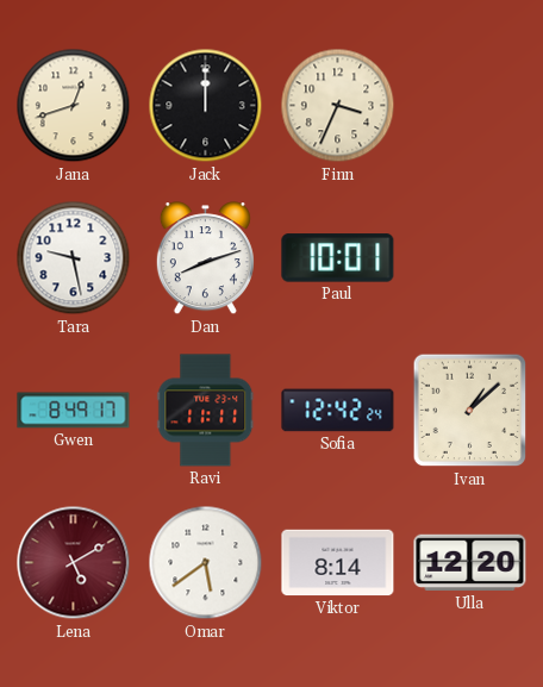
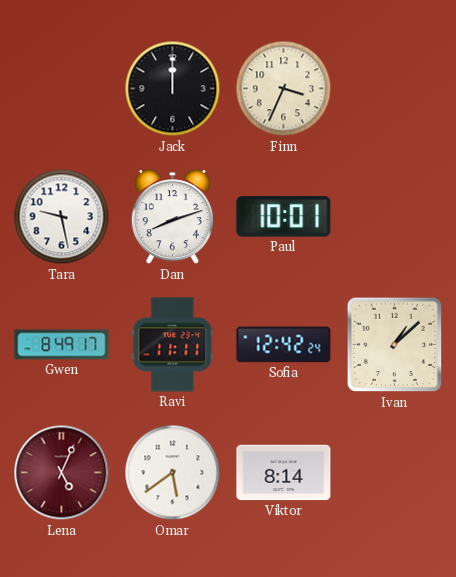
Jana: 12:42 -> none (74, 106)
Lena: 5:10 -> 5:04 (62, 473)
Ulla: 12:20 -> none (470, 563)
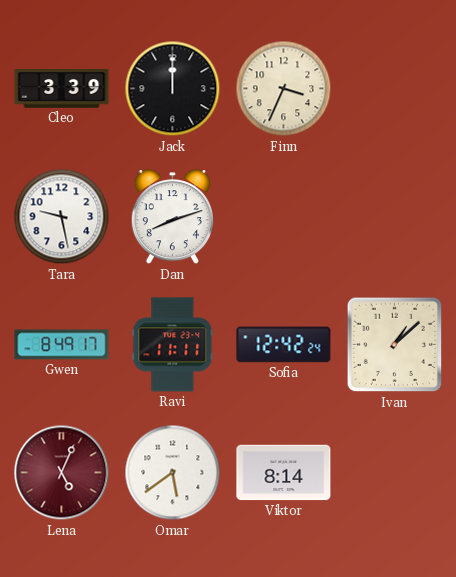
Cleo: none -> 3:39 (62, 89)
Paul: 10:01 -> none (284, 217)
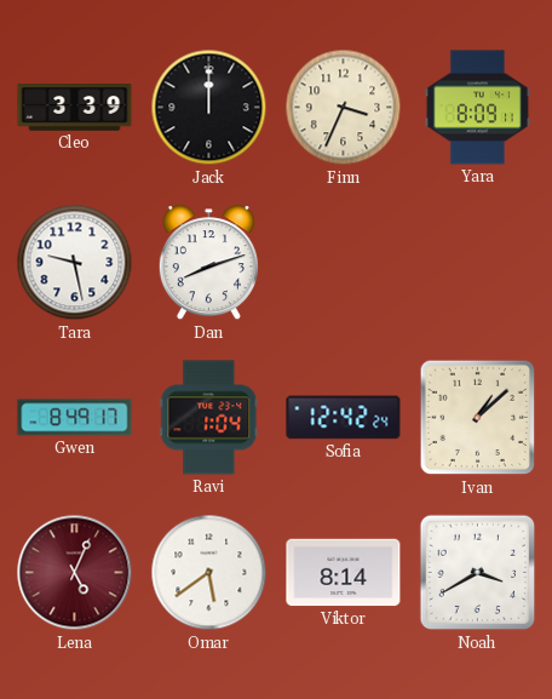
Yara: none -> 8:09 (477, 108)
Ravi: 11:11 -> 1:04 (209, 418)
Noah: none -> 3:40 (478, 573)
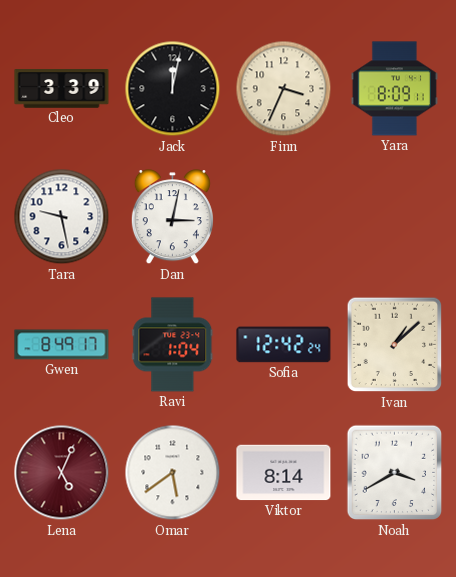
Jack: 12:00 -> 12:02 (173, 89)
Dan: 8:12 -> 3:02 (172, 217)
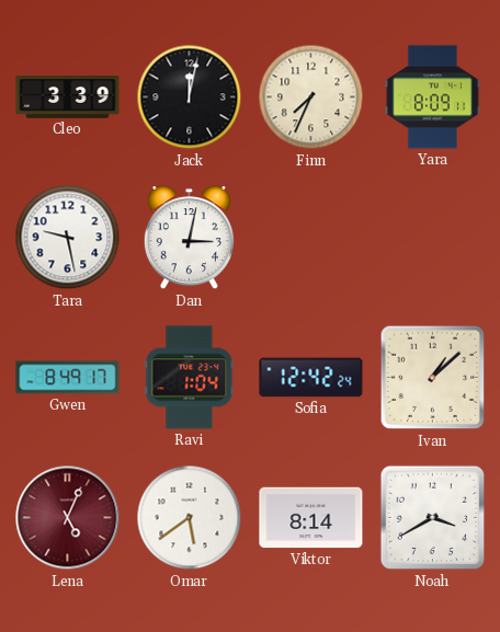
Finn: 3:34 -> 7:34 (311, 97)
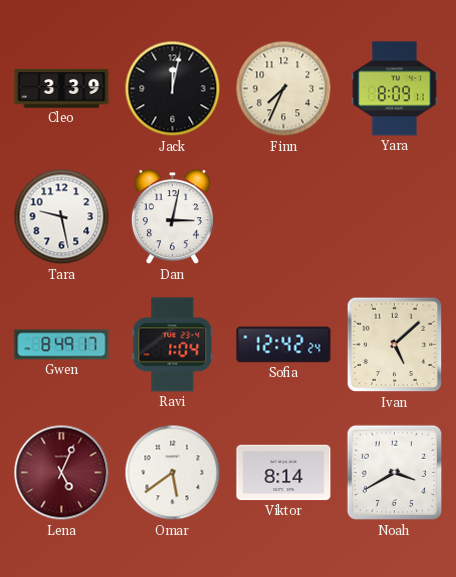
Ivan: 1:08 -> 5:08 (395, 345)
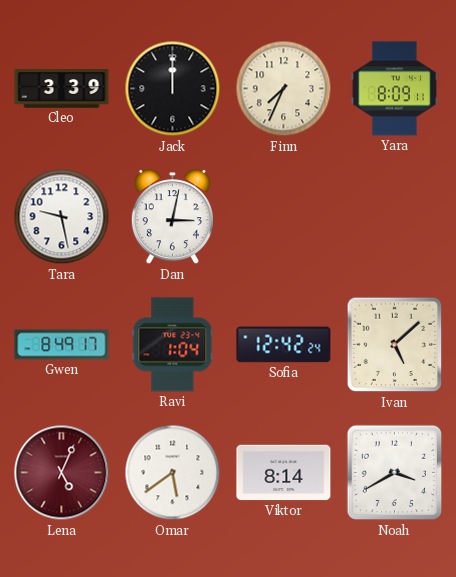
Jack: 12:02 -> 12:00 (173, 89)
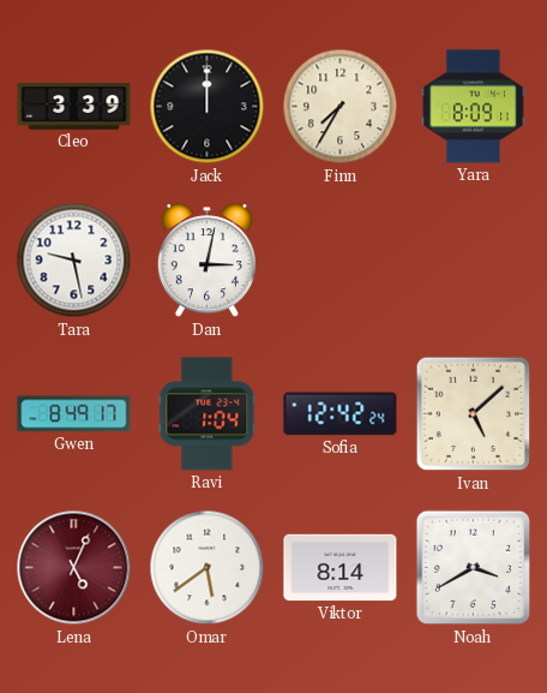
Finn: 7:34 -> 7:35 (341, 107)
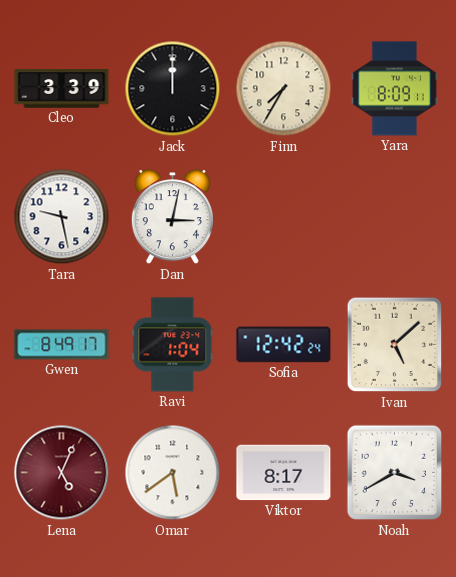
Viktor: 8:14 -> 8:17 (284, 473)
